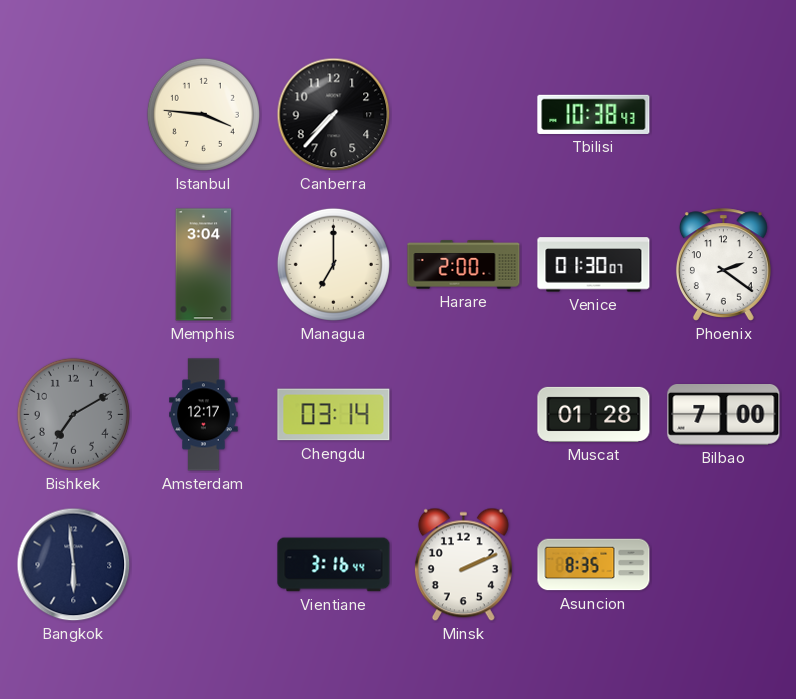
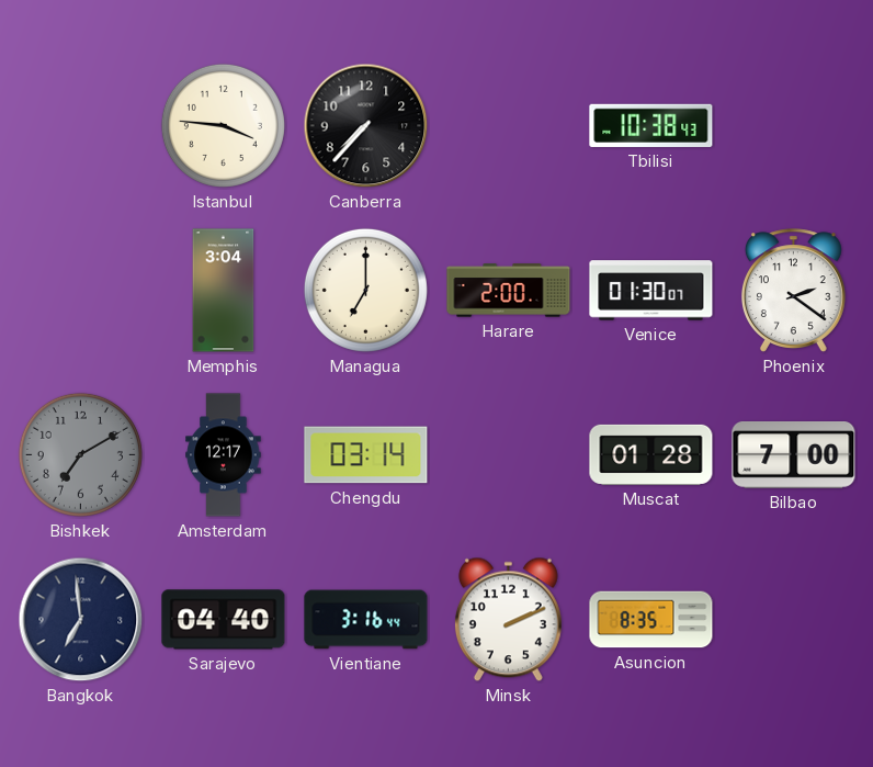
Bangkok: 5:59 -> 6:59 (81, 620)
Sarajevo: none -> 04:40 (224, 620)
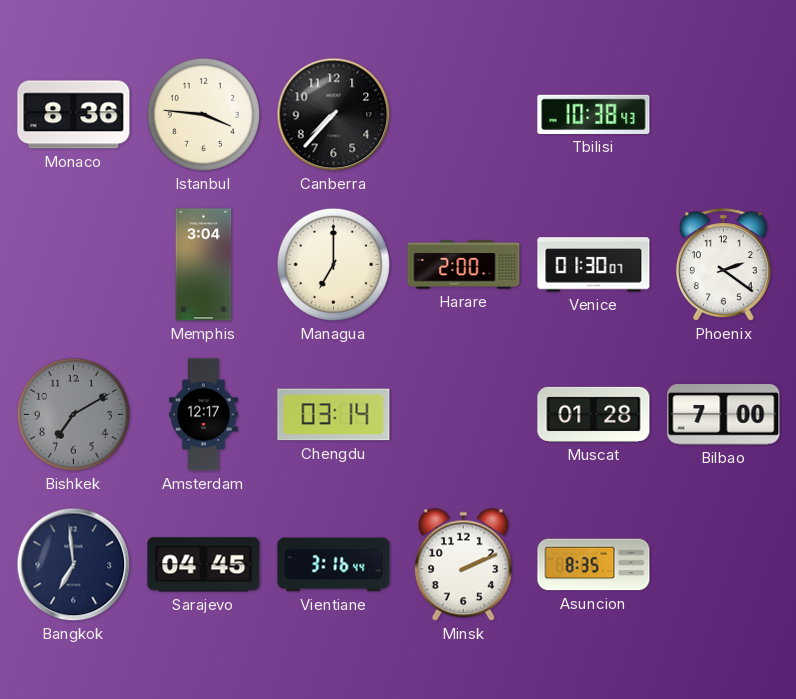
Monaco: none -> 8:36 (74, 115)
Sarajevo: 04:40 -> 04:45 (204, 565)
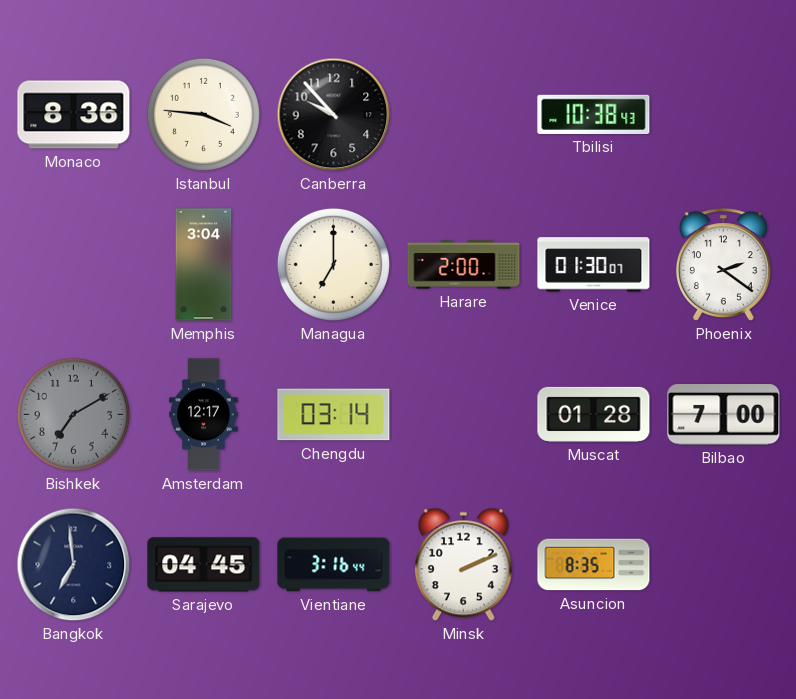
Canberra: 7:37 -> 9:53 (334, 115)
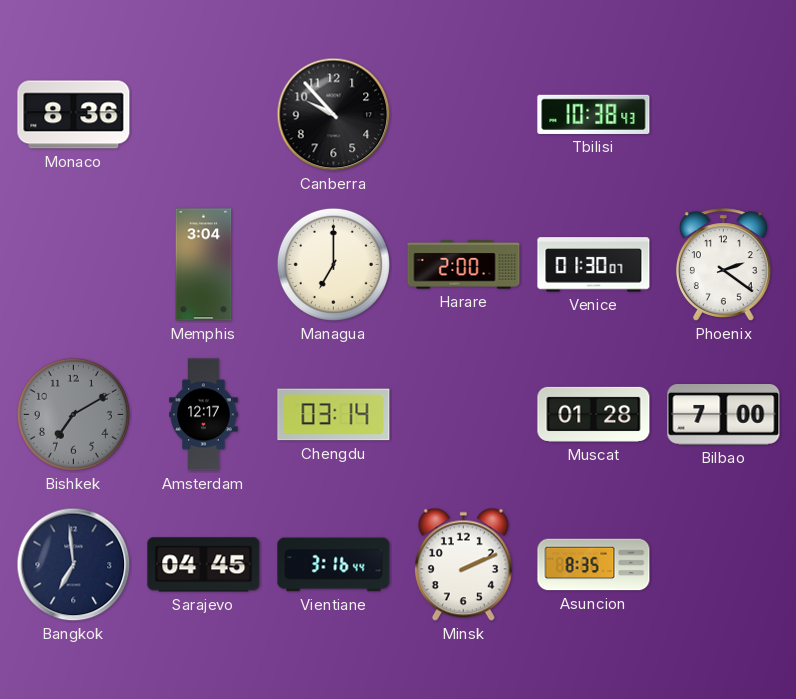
Istanbul: 3:46 -> none (203, 114)
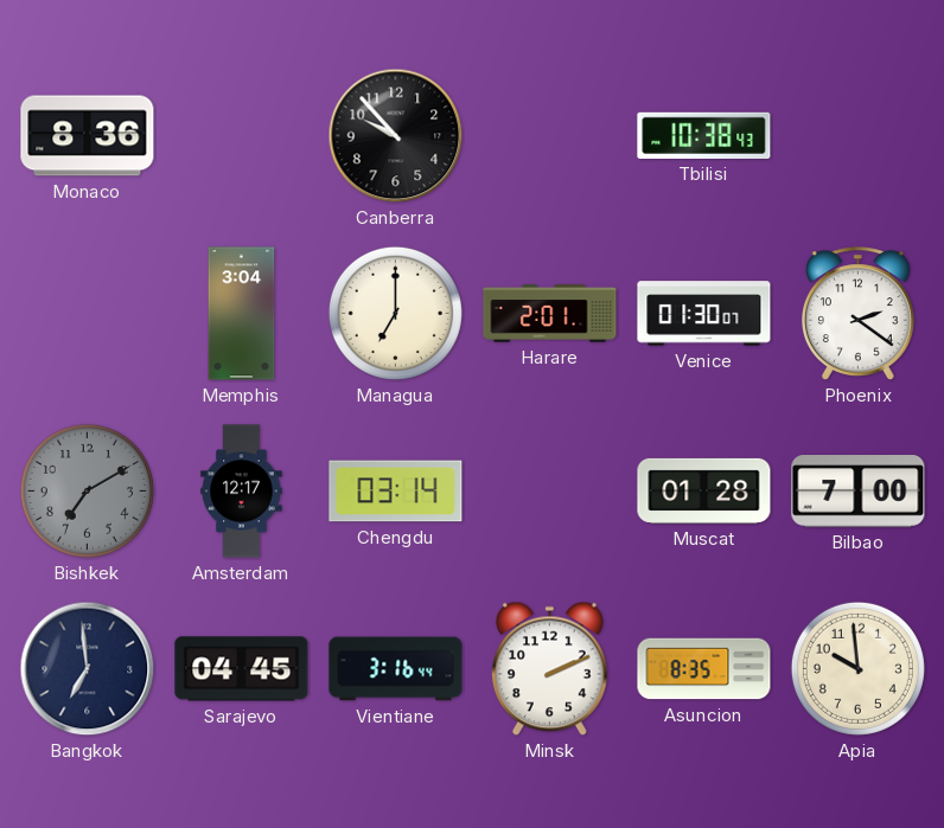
Harare: 2:00 -> 2:01 (550, 314)
Apia: none -> 9:59 (857, 668)
